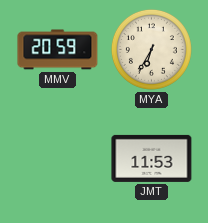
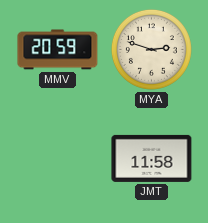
MYA: 6:35 -> 2:48 (151, 49)
JMT: 11:53 -> 11:58 (152, 158)
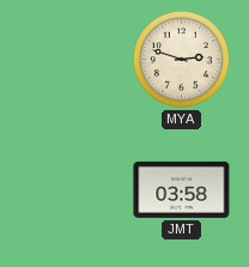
MMV: 20:59 -> none (58, 50)
JMT: 11:58 -> 03:58 (182, 189)
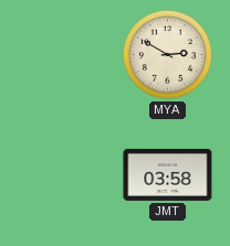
MYA: 2:48 -> 2:50 (167, 54)
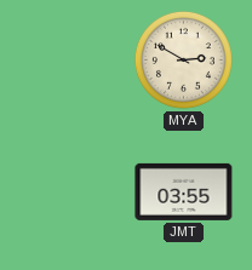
JMT: 03:58 -> 03:55 (184, 191)
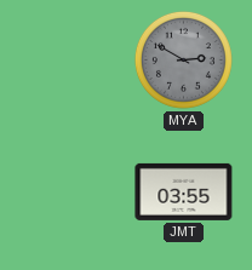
MYA dial: cream -> grey (183, 59)
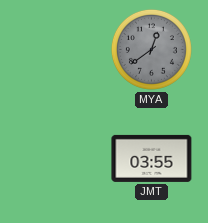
MYA: 2:50 -> 12:39 (151, 49)
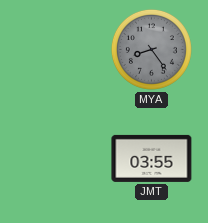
MYA: 12:39 -> 8:24 (151, 49)
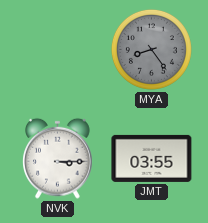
NVK: none -> 3:15 (58, 158)
